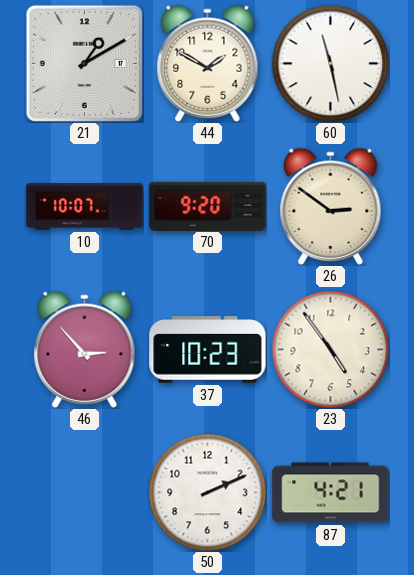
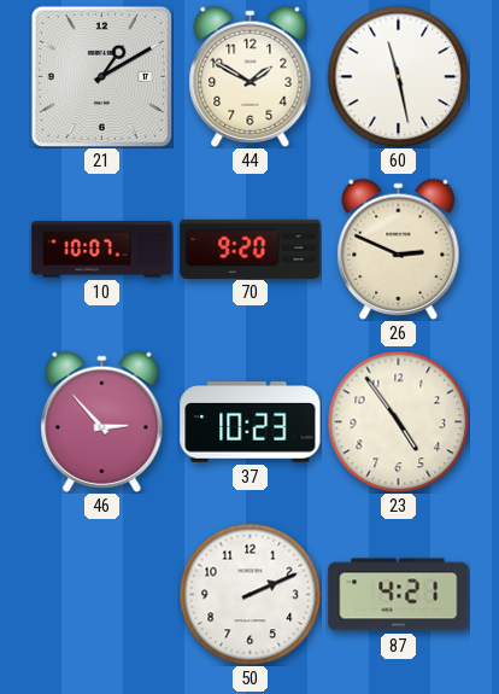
26: 2:51 -> 2:49 (399, 249)
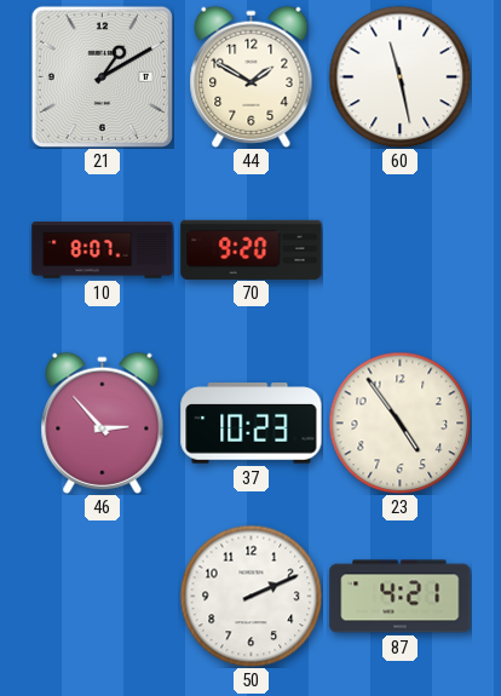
10: 10:07 -> 8:07 (103, 251)
26: 2:49 -> none (399, 249)
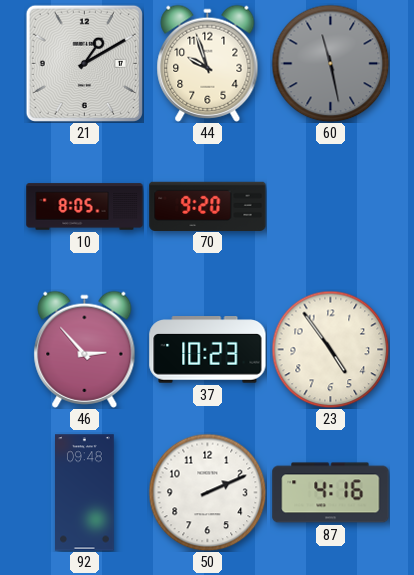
44: 1:50 -> 9:57 (208, 63)
60 dial: white -> grey (330, 63)
10: 8:07 -> 8:05 (85, 207)
92: none -> 09:48 (85, 493)
87: 4:21 -> 4:16 (331, 493)
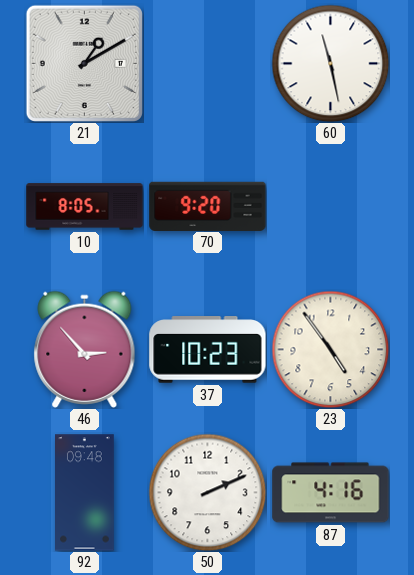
44: 9:57 -> none (208, 63)
60 dial: grey -> white (330, 63)
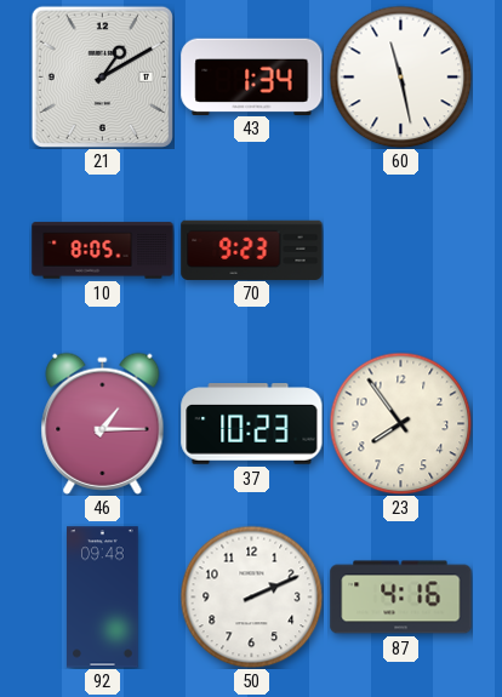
43: none -> 1:34 (252, 76)
70: 9:20 -> 9:23 (252, 250)
46: 2:53 -> 1:15 (103, 423)
23: 4:54 -> 7:54 (400, 423)
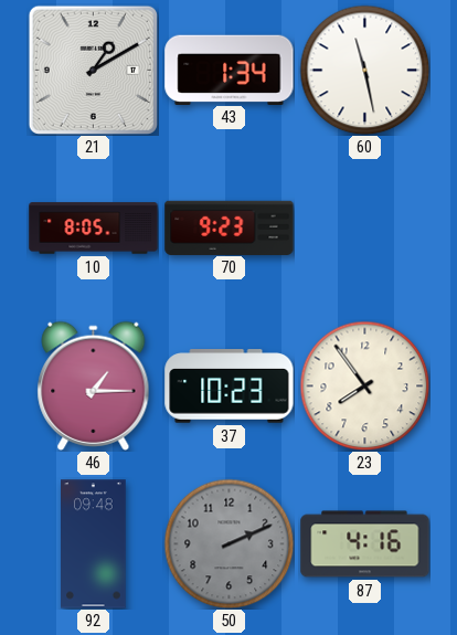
50 dial: white -> grey (228, 543)
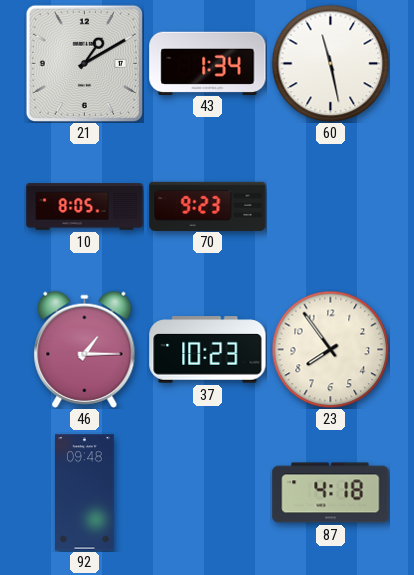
50: 2:11 -> none (228, 543)
87: 4:16 -> 4:18 (331, 493)
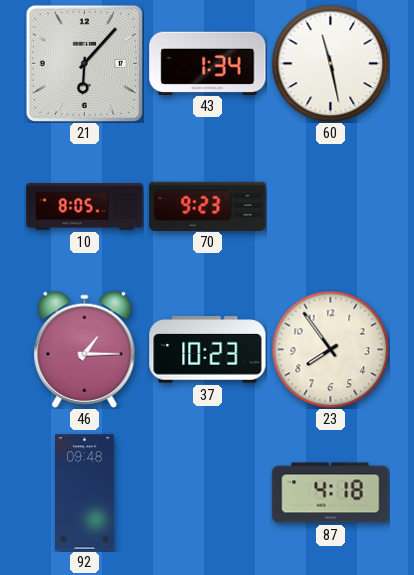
21: 1:10 -> 6:07 (84, 63)
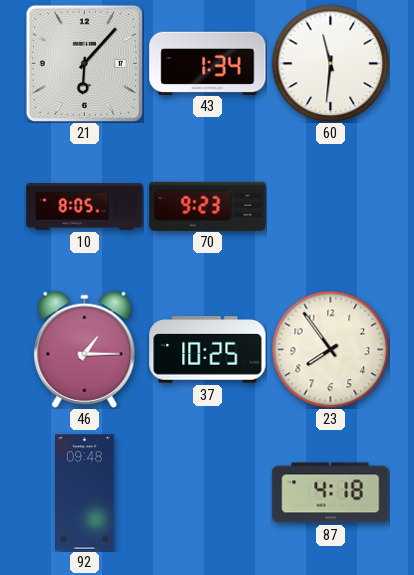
60: 11:28 -> 11:31 (330, 63)
37: 10:23 -> 10:25 (208, 350)
